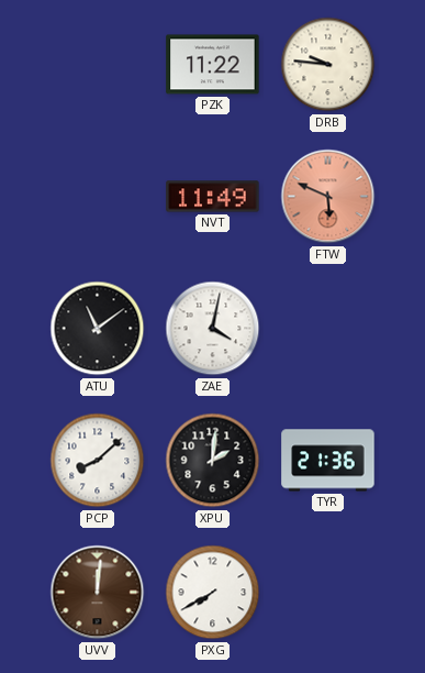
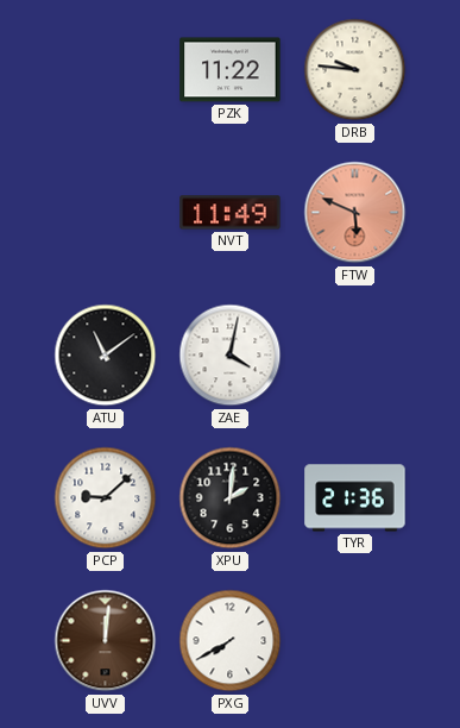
PCP: 8:08 -> 9:08 (106, 498)
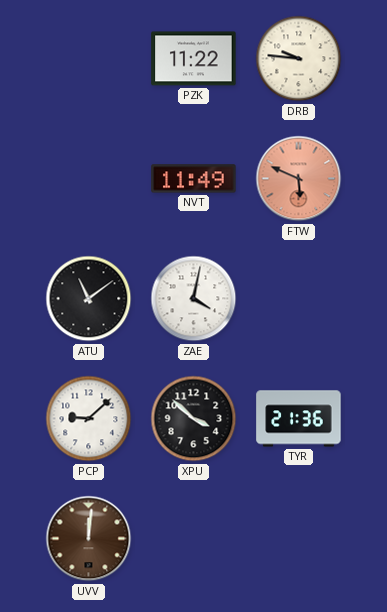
XPU: 2:01 -> 3:52 (194, 419)
PXG: 7:40 -> none (231, 641)
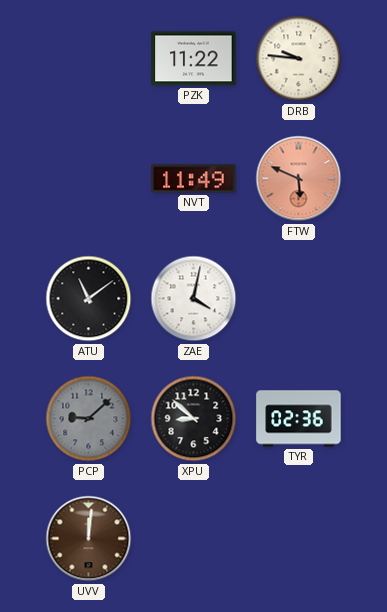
PCP dial: white -> grey (89, 419)
XPU: 3:52 -> 8:52 (194, 419)
TYR: 21:36 -> 02:36 (299, 419)
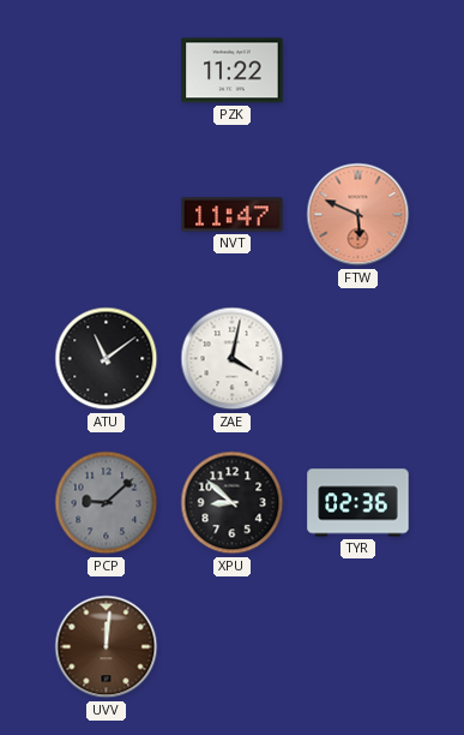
DRB: 9:46 -> none (299, 59)
NVT: 11:49 -> 11:47 (233, 215)
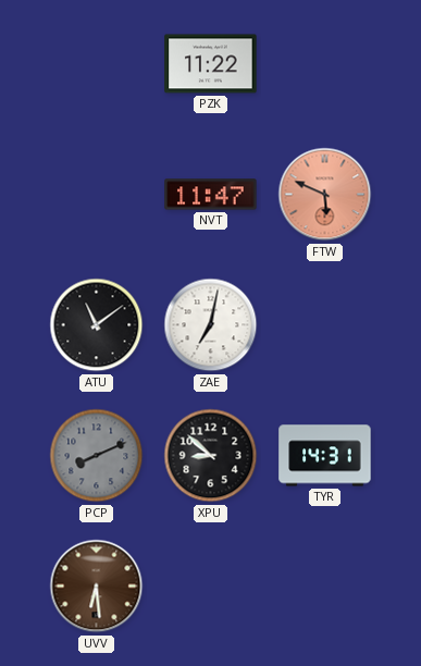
ZAE: 4:02 -> 7:02 (211, 325)
PCP: 9:08 -> 8:11 (97, 456)
TYR: 02:36 -> 14:31 (325, 456)
UVV: 12:01 -> 6:29 (97, 587)
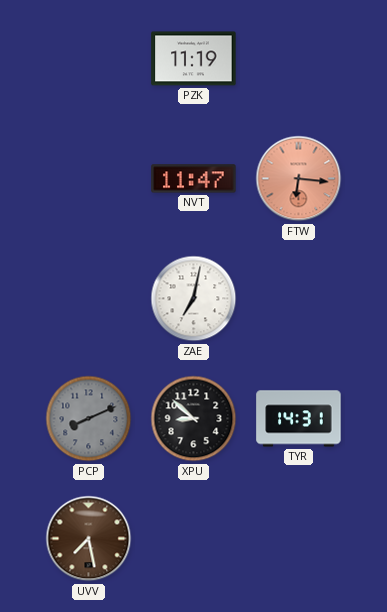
PZK: 11:22 -> 11:19 (194, 59)
FTW: 5:49 -> 6:16 (299, 179)
ATU: 11:09 -> none (97, 325)
UVV: 6:29 -> 7:28 (89, 539)
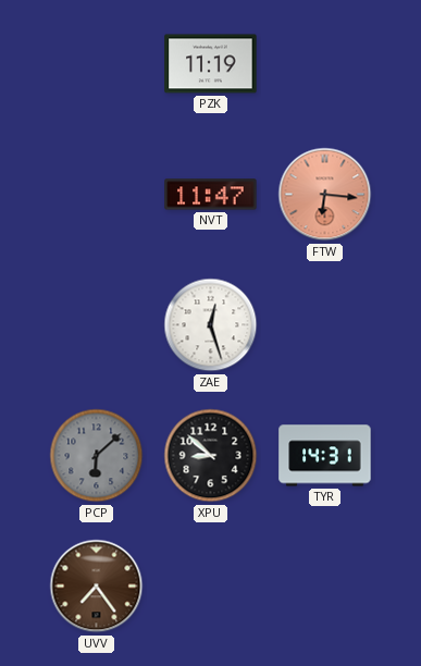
ZAE: 7:02 -> 12:27 (211, 325)
PCP: 8:11 -> 6:08 (97, 456)
UVV: 7:28 -> 7:24 (97, 587)
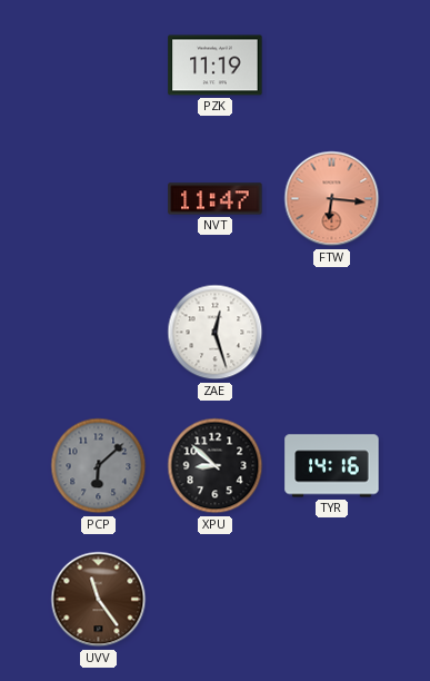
TYR: 14:31 -> 14:16 (332, 466)
UVV: 7:24 -> 11:24 (99, 600)
